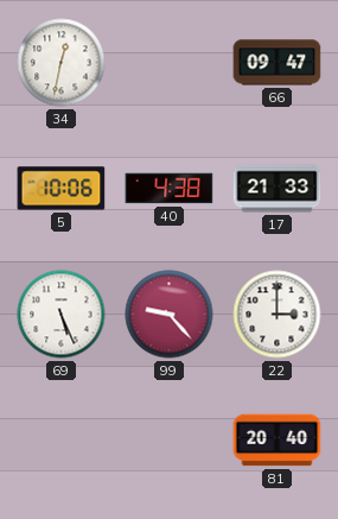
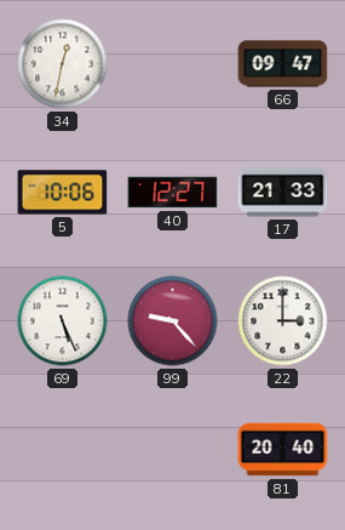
40: 4:38 -> 12:27 (173, 193)
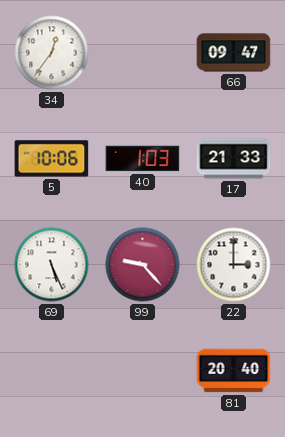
34: 12:32 -> 12:36 (52, 53)
40: 12:27 -> 1:03 (143, 159)
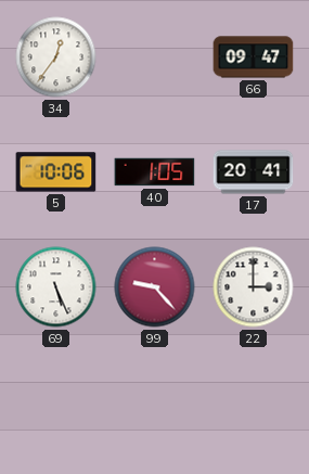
40: 1:03 -> 1:05 (155, 172)
17: 21:33 -> 20:41 (254, 172)
81: 20:40 -> none (234, 371)
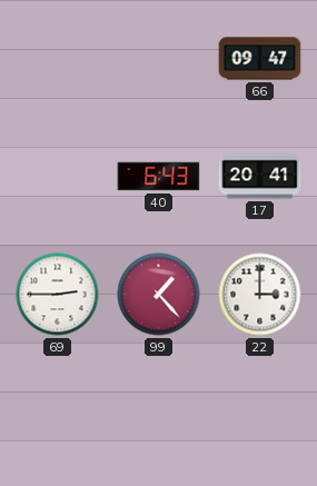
34: 12:36 -> none (56, 57)
5: 10:06 -> none (56, 172)
40: 1:05 -> 6:43 (159, 177)
69: 5:26 -> 2:45 (58, 295)
99: 9:23 -> 1:23 (159, 295)
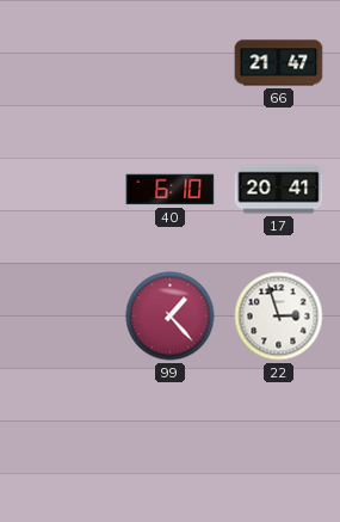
66: 09:47 -> 21:47 (279, 63)
40: 6:43 -> 6:10 (171, 190)
69: 2:45 -> none (58, 295)
22: 3:00 -> 2:57 (279, 317)
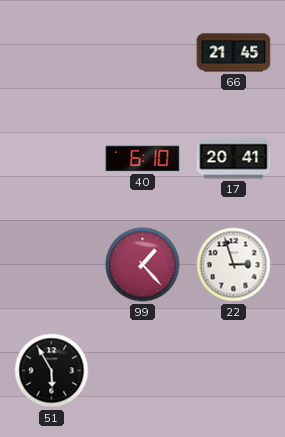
66: 21:47 -> 21:45 (234, 53)
51: none -> 5:55 (52, 371)
